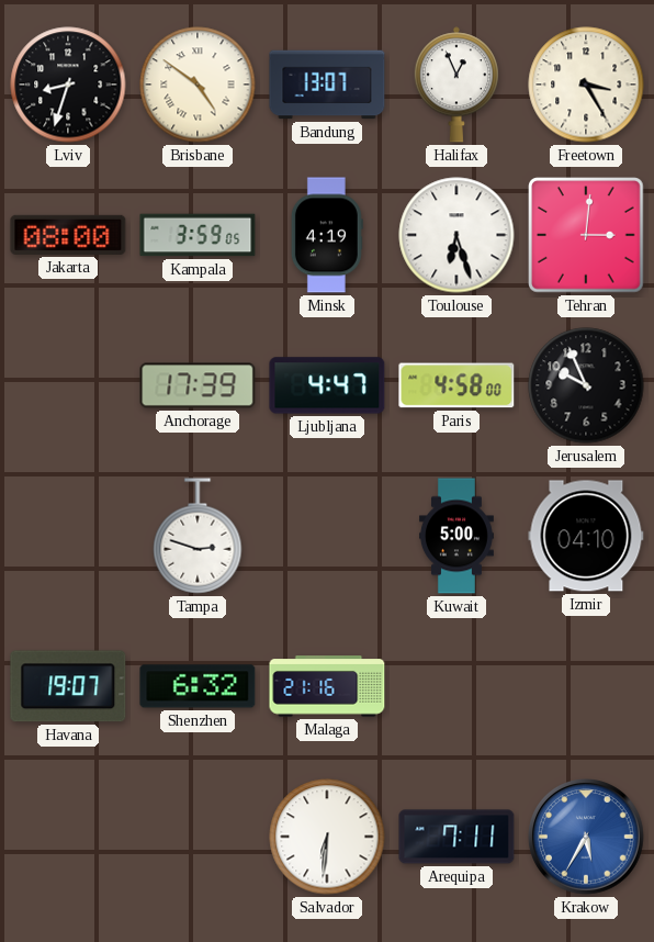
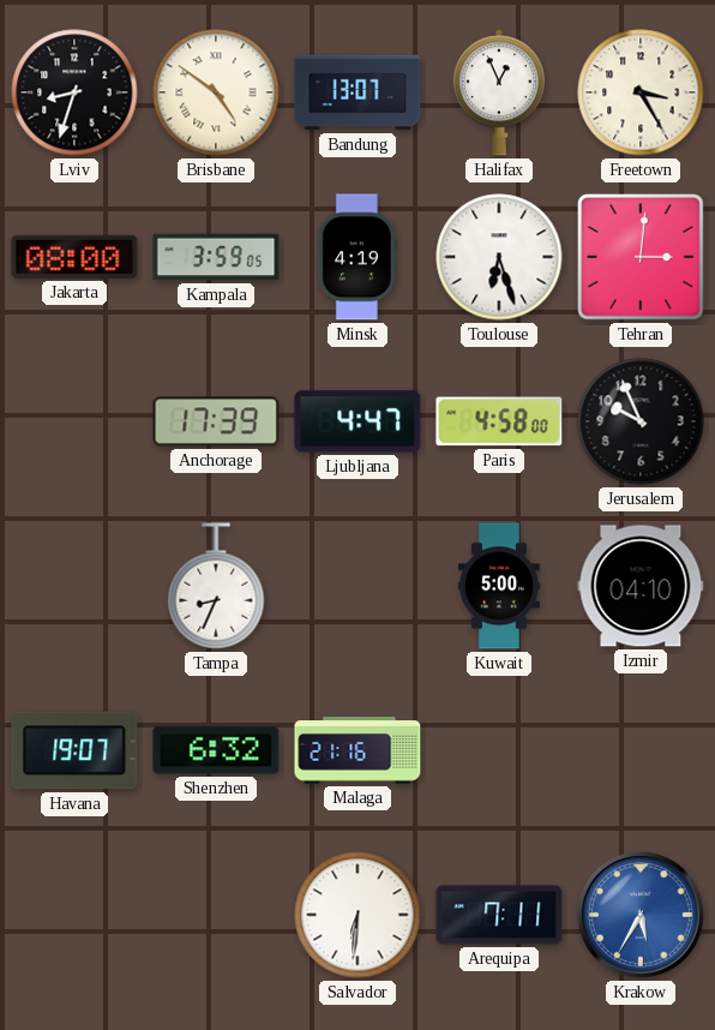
Tampa: 2:48 -> 8:34 (216, 586)
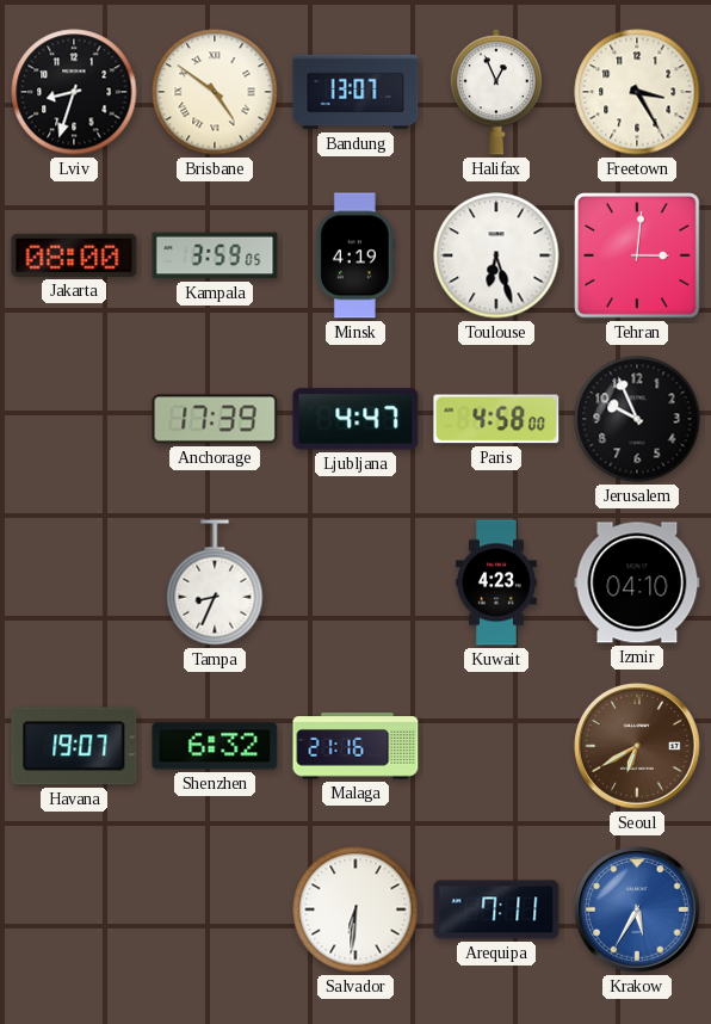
Kuwait: 5:00 -> 4:23 (496, 582)
Seoul: none -> 6:40 (638, 747)
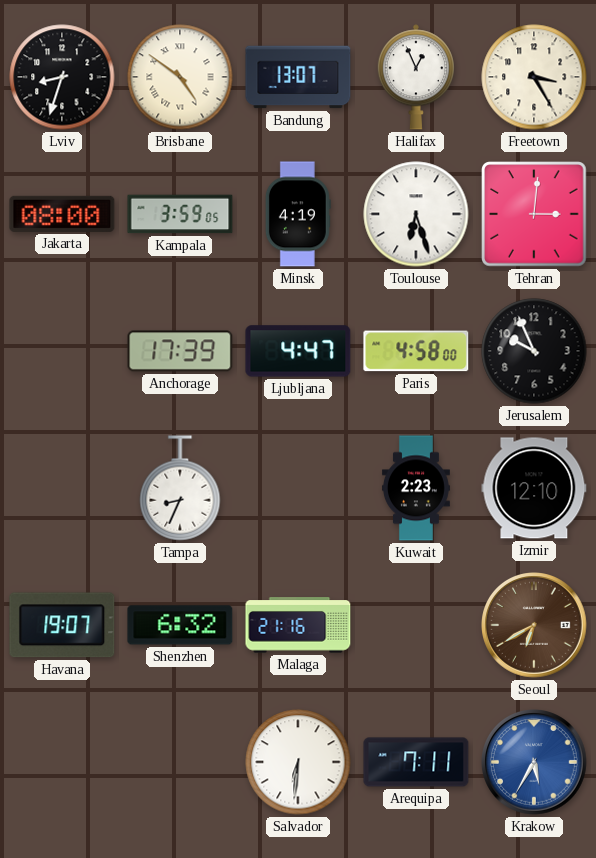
Kuwait: 4:23 -> 2:23 (416, 488)
Izmir: 04:10 -> 12:10 (534, 488)
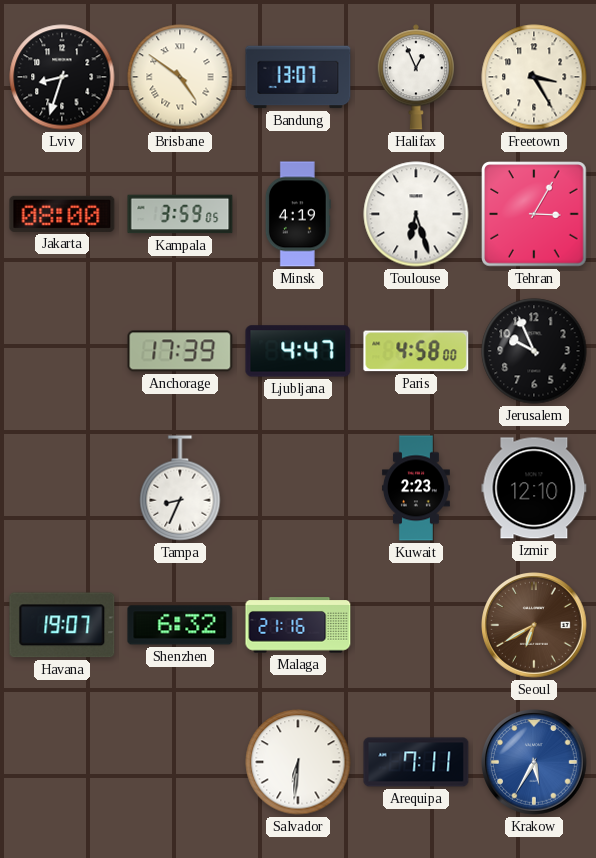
Tehran: 3:01 -> 3:05 (534, 214)
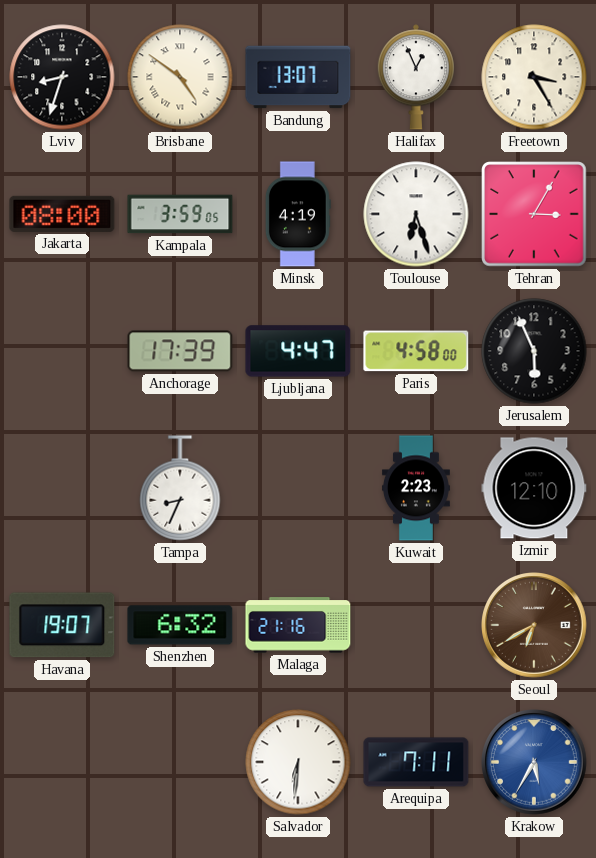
Jerusalem: 9:56 -> 5:56 (534, 351)
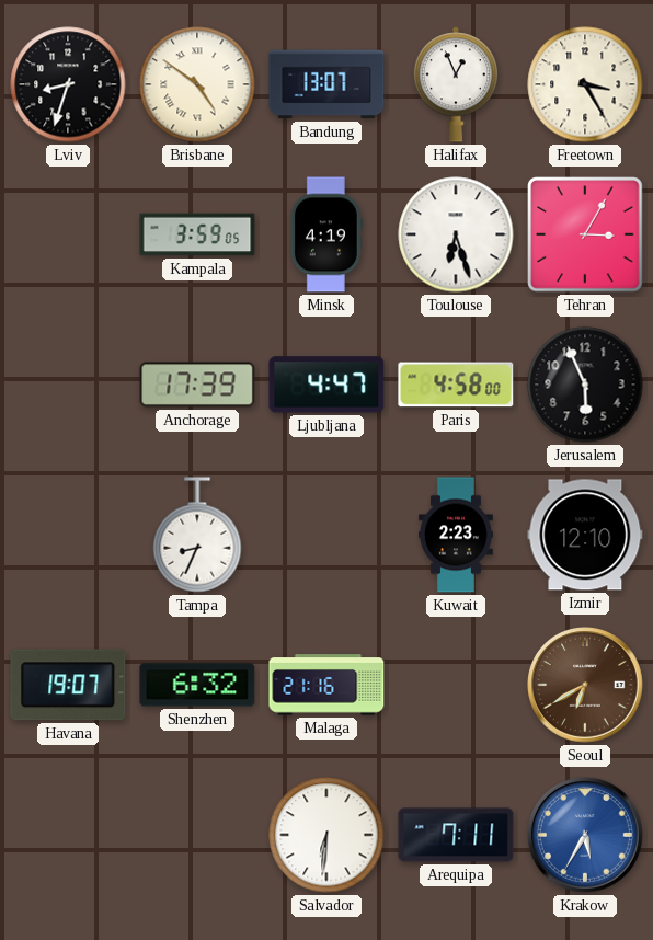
Jakarta: 08:00 -> none (62, 214)
